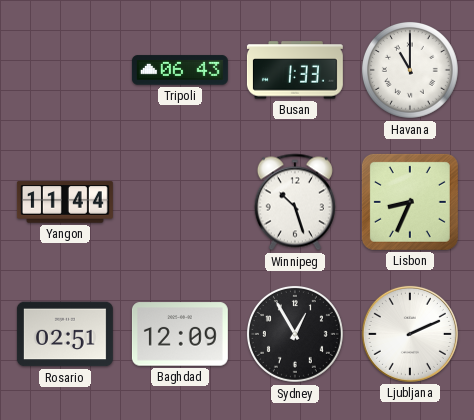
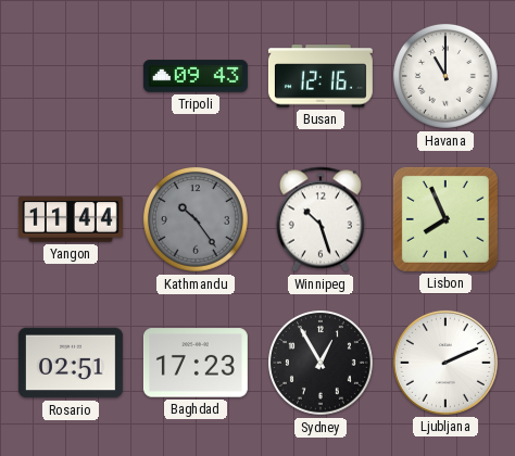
Tripoli: 06:43 -> 09:43 (196, 76)
Busan: 1:33 -> 12:16 (321, 76)
Kathmandu: none -> 10:24 (196, 219)
Lisbon: 8:34 -> 7:56 (445, 219)
Baghdad: 12:09 -> 17:23 (196, 363)
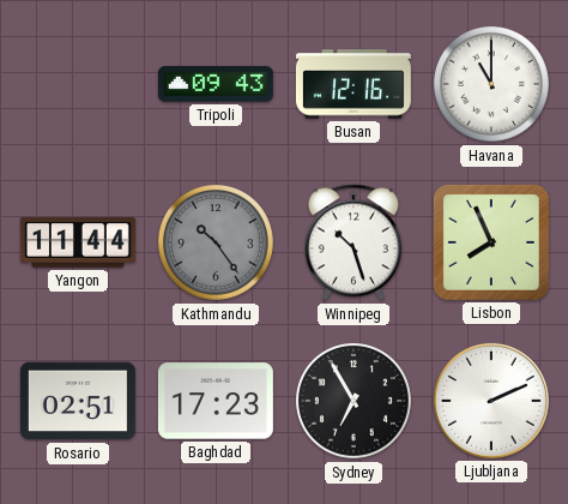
Sydney: 12:55 -> 6:55 (354, 401)
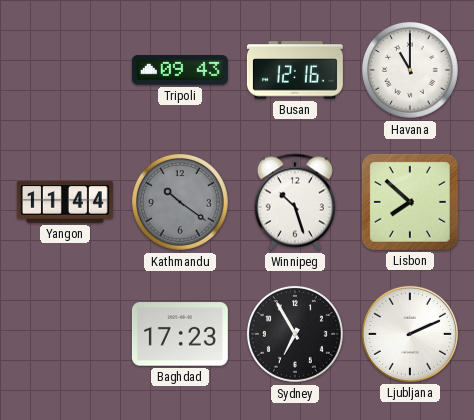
Kathmandu: 10:24 -> 10:21 (180, 202)
Lisbon: 7:56 -> 7:52 (410, 202)
Rosario: 02:51 -> none (78, 401)
